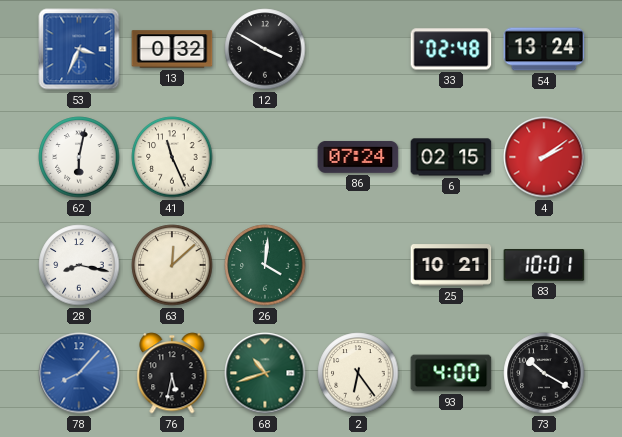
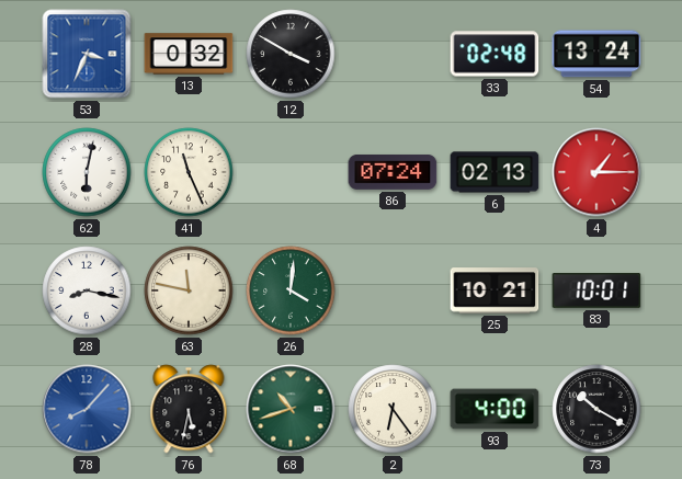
6: 02:15 -> 02:13 (495, 172)
4: 2:09 -> 1:15 (596, 172)
63: 12:08 -> 11:47 (189, 290)
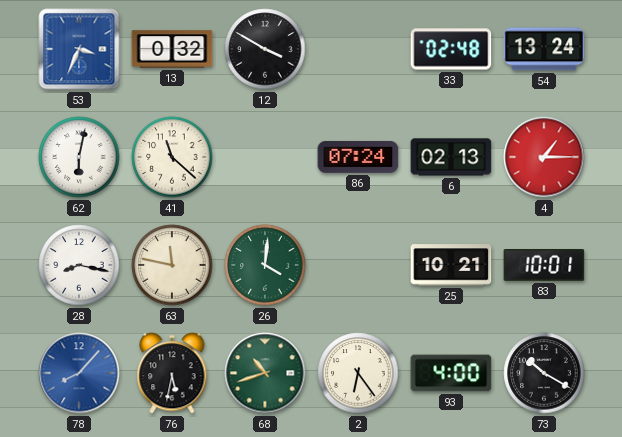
41: 11:26 -> 11:22 (172, 157)
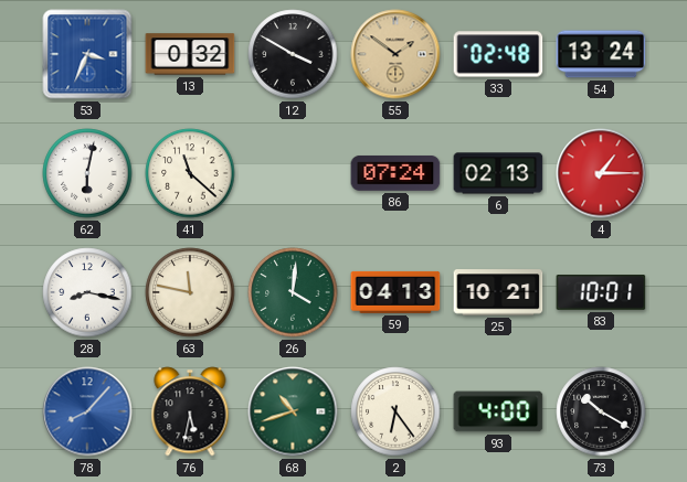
55: none -> 1:51 (395, 54)
59: none -> 04:13 (395, 292)
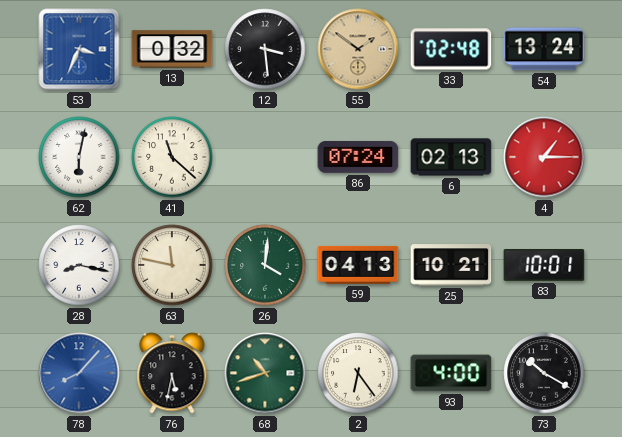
12: 3:50 -> 3:29 (265, 49)
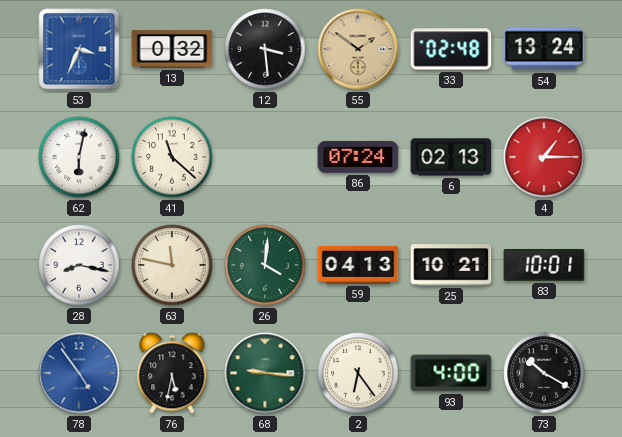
78: 8:07 -> 4:54 (79, 373)
68: 10:42 -> 9:16 (265, 373)
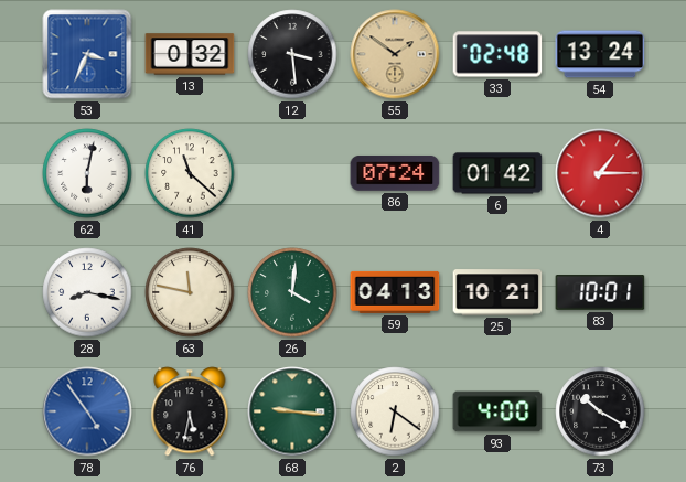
6: 02:13 -> 01:42 (497, 173)
2: 6:24 -> 6:21 (395, 411)
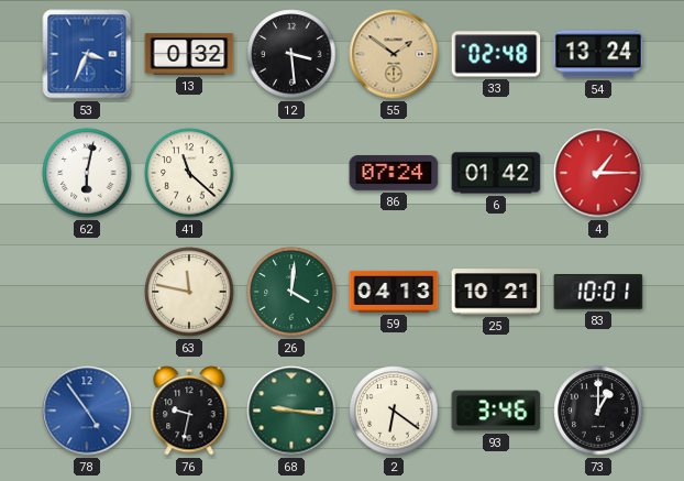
28: 8:17 -> none (87, 292)
76: 5:32 -> 9:32 (189, 411)
93: 4:00 -> 3:46 (496, 411)
73: 10:20 -> 1:00 (598, 411)
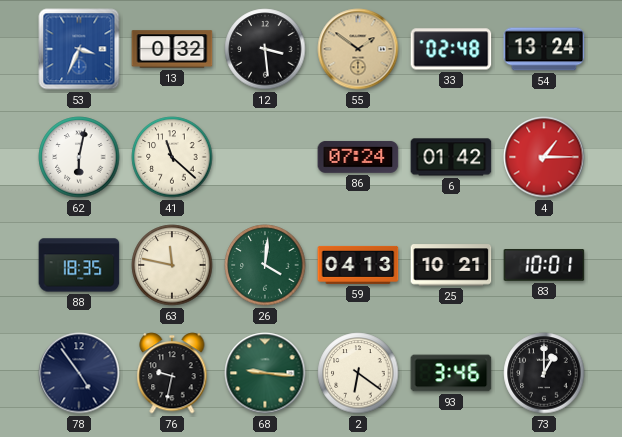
88: none -> 18:35 (79, 265)
78 dial: blue -> navy (79, 373)
